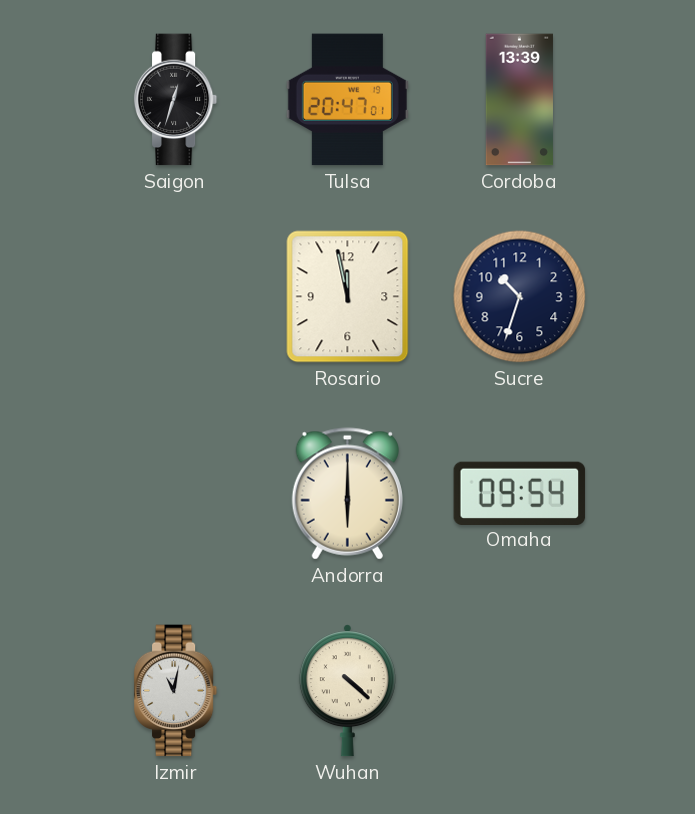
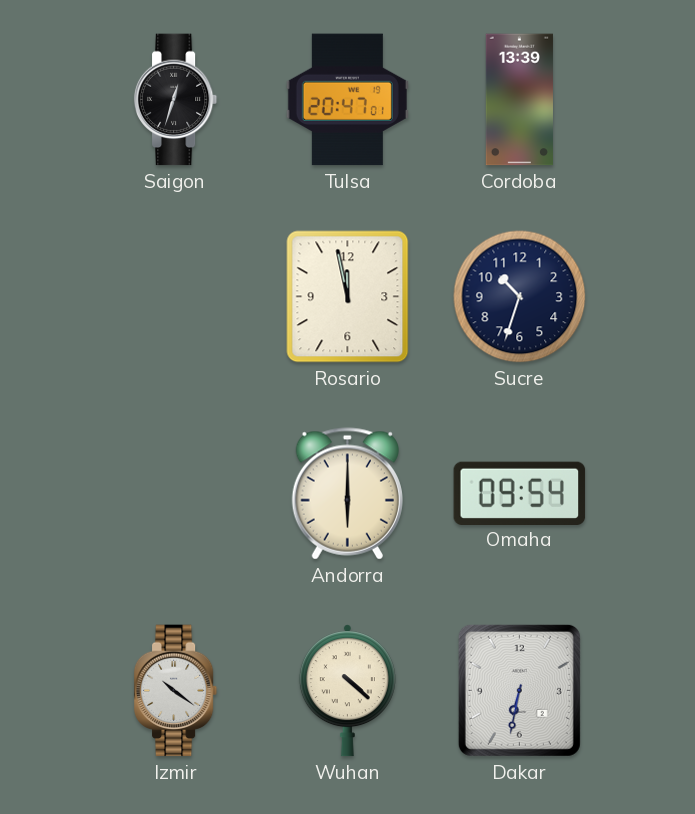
Izmir: 11:02 -> 10:21 (176, 691)
Dakar: none -> 6:32 (519, 690)
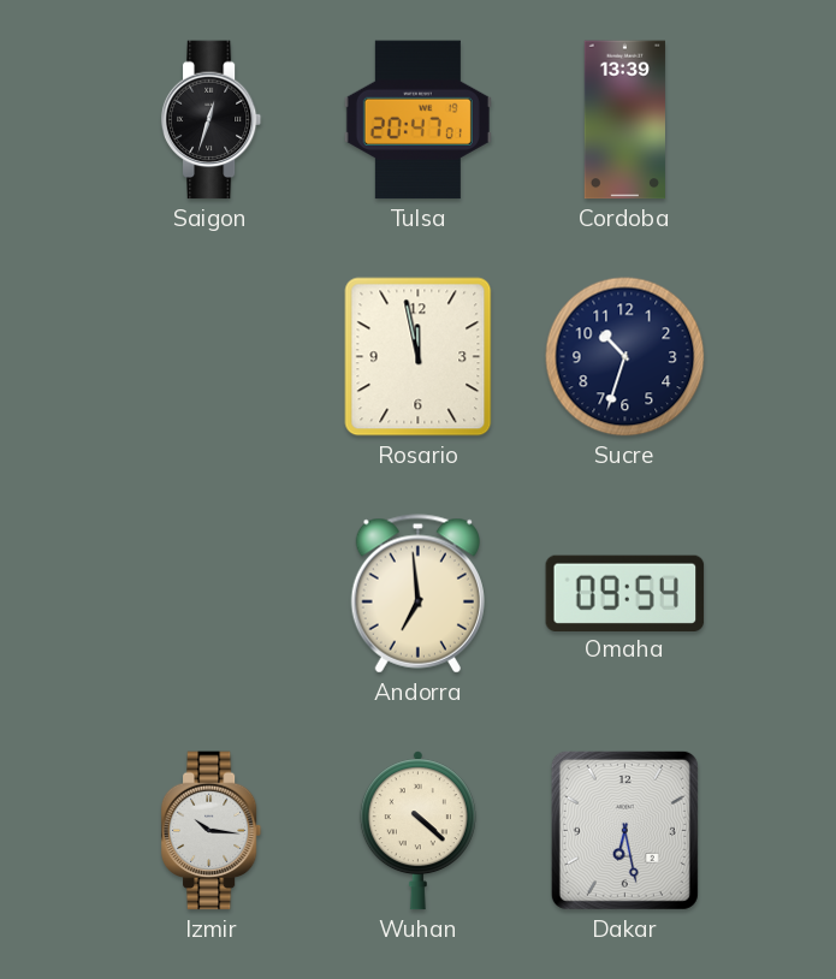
Andorra: 6:00 -> 6:59 (417, 594)
Izmir: 10:21 -> 10:16 (212, 831)
Dakar: 6:32 -> 6:28 (624, 830)
